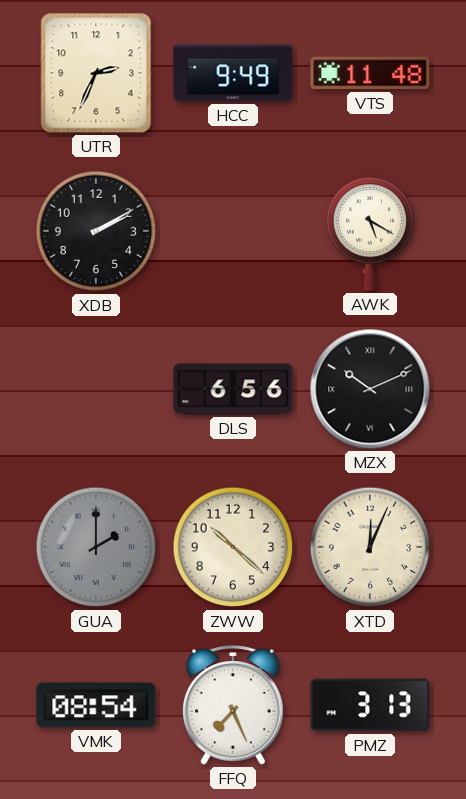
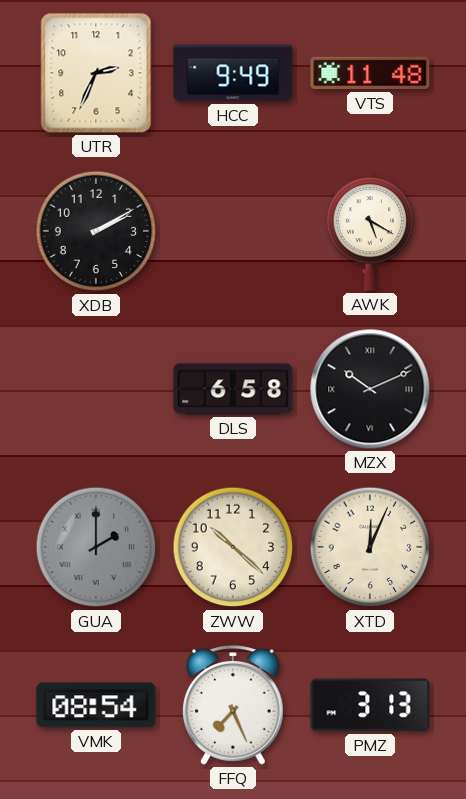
DLS: 6:56 -> 6:58 (233, 389)
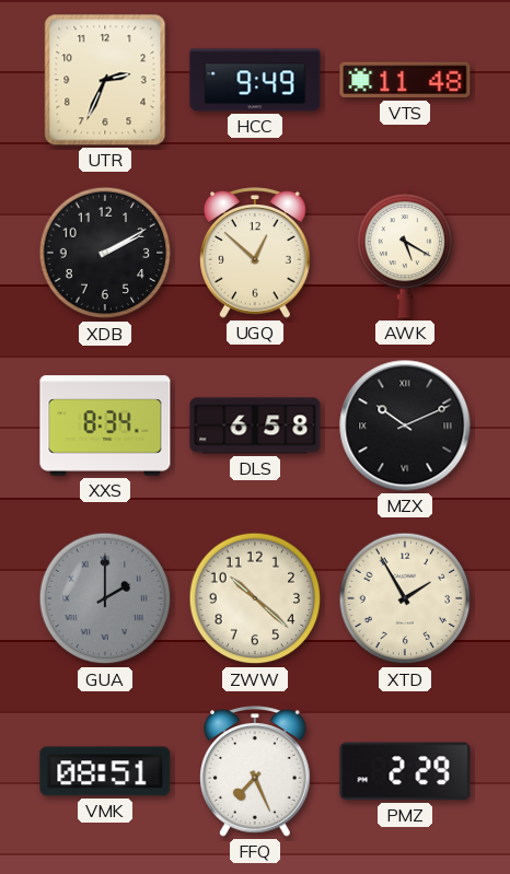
UGQ: none -> 12:52 (256, 253)
XXS: none -> 8:34 (105, 426)
XTD: 12:04 -> 1:55 (405, 598)
VMK: 08:54 -> 08:51 (105, 771)
PMZ: 3:13 -> 2:29 (405, 771)
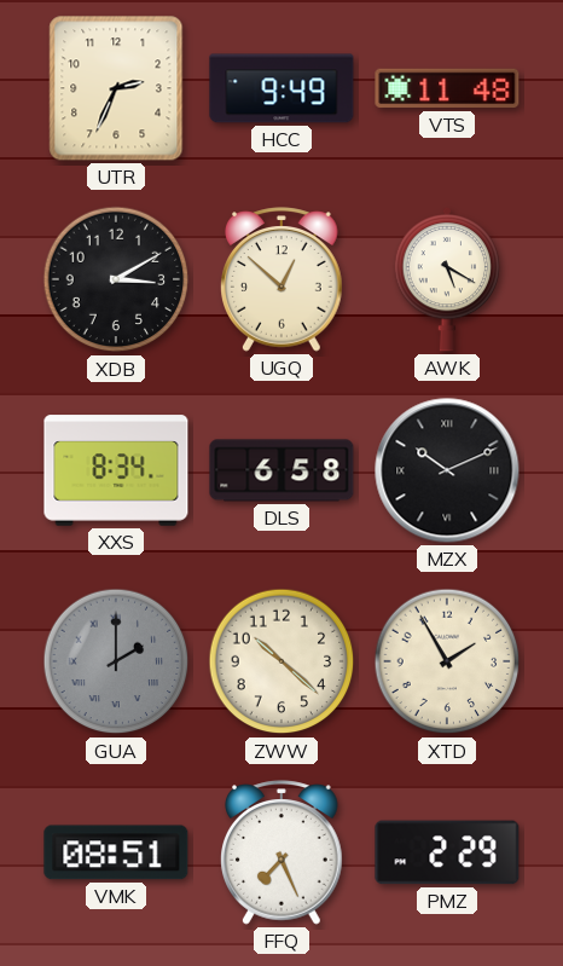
XDB: 2:10 -> 3:10 (116, 279)
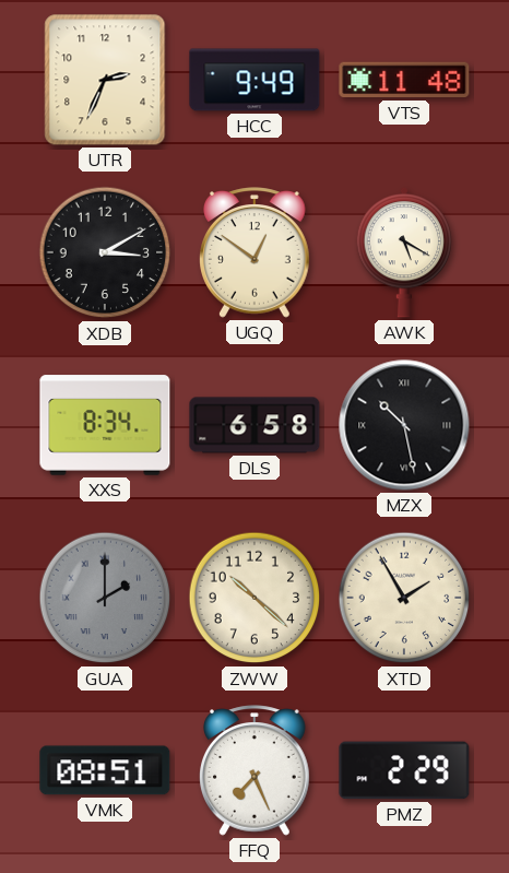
UGQ: 12:52 -> 12:51 (256, 252)
MZX: 10:11 -> 10:28 (404, 425)
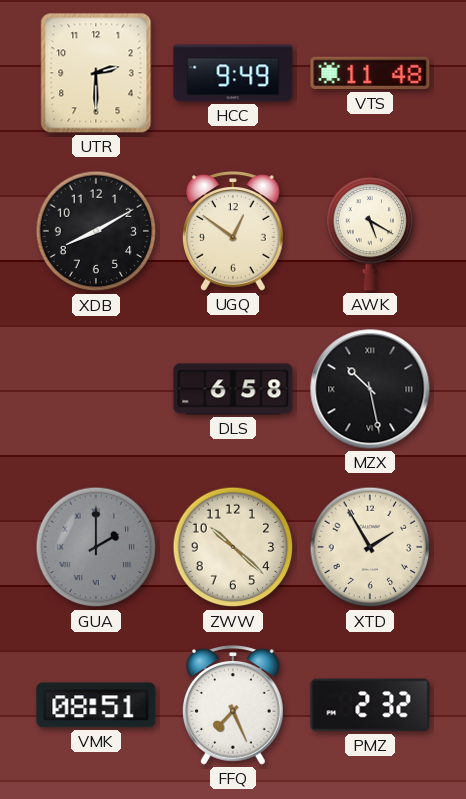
UTR: 2:34 -> 2:30 (96, 73)
XDB: 3:10 -> 8:10 (96, 231)
XXS: 8:34 -> none (105, 425)
PMZ: 2:29 -> 2:32 (370, 705)
